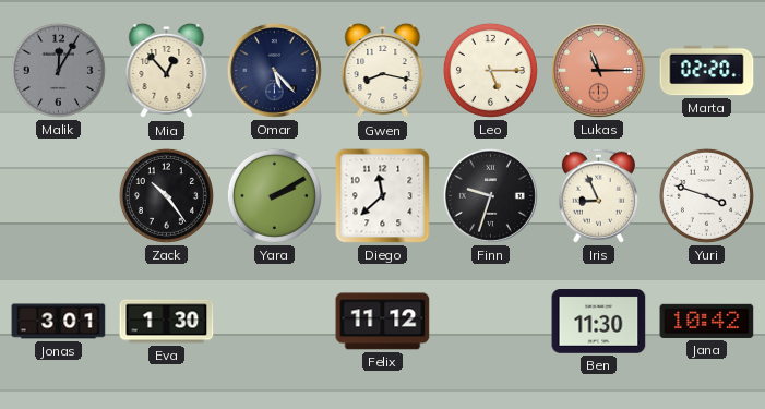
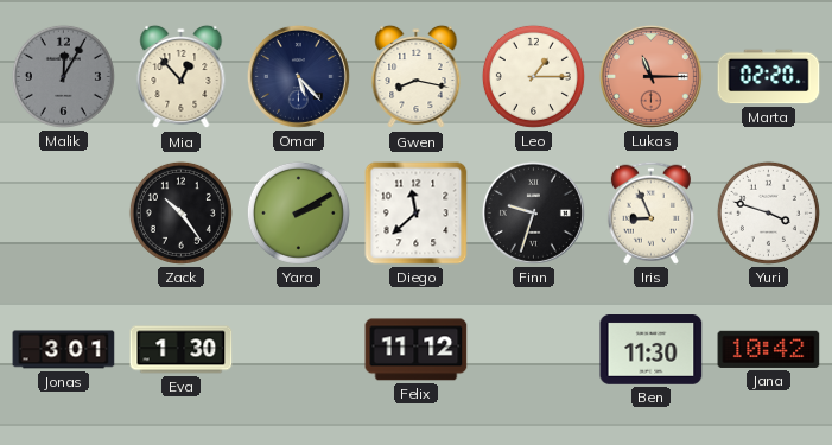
Leo: 5:15 -> 1:15 (533, 76)
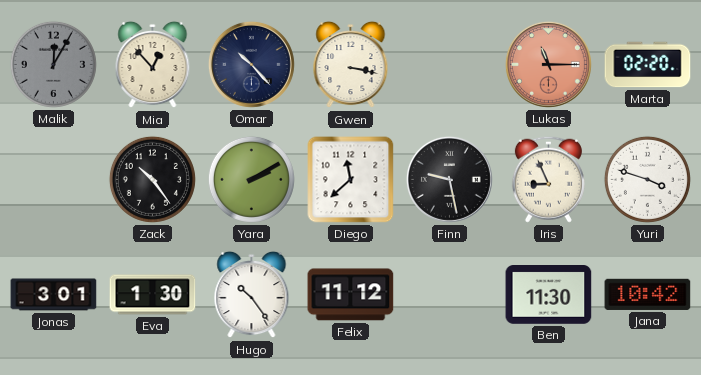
Omar: 5:23 -> 10:23 (251, 64)
Gwen: 8:17 -> 3:17 (351, 65)
Leo: 1:15 -> none (533, 76)
Finn: 9:33 -> 9:28 (449, 179)
Hugo: none -> 10:24 (252, 295)
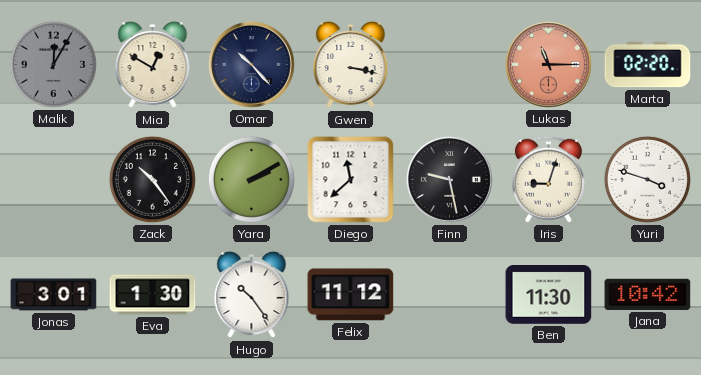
Mia: 12:53 -> 12:50 (153, 65)
Iris: 8:56 -> 9:03 (548, 179)
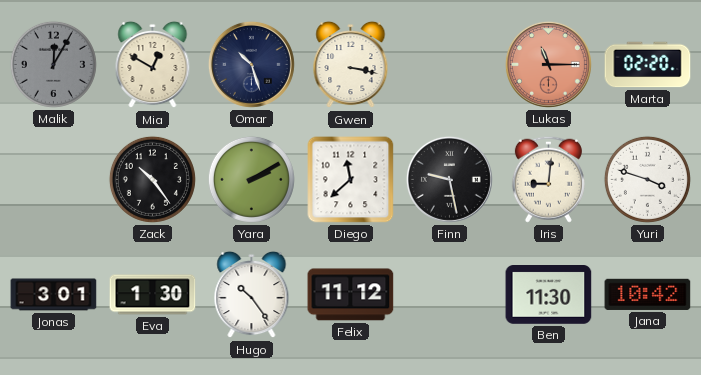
Omar: 10:23 -> 10:27 (251, 64)
Iris: 9:03 -> 9:01 (548, 179)
